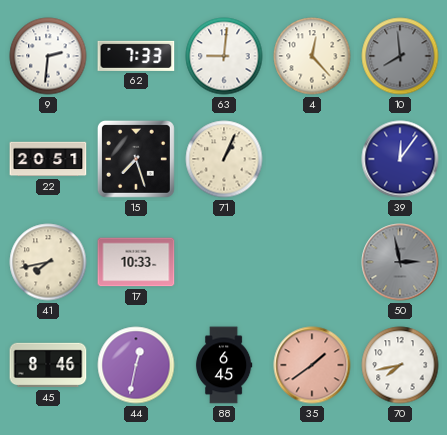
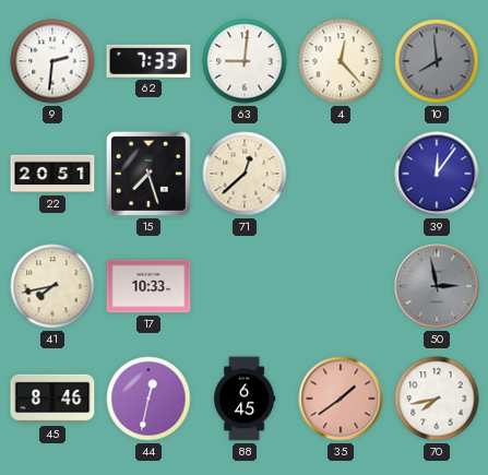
71: 1:04 -> 12:38 (245, 174)
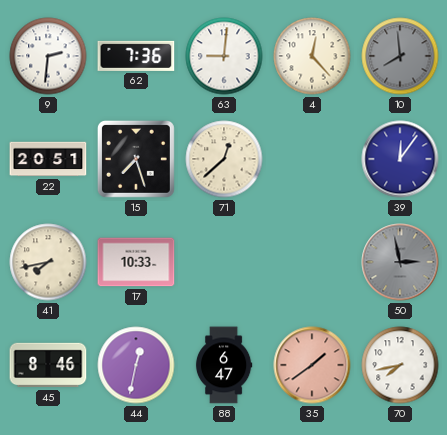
62: 7:33 -> 7:36 (136, 56)
88: 6:45 -> 6:47 (224, 365)
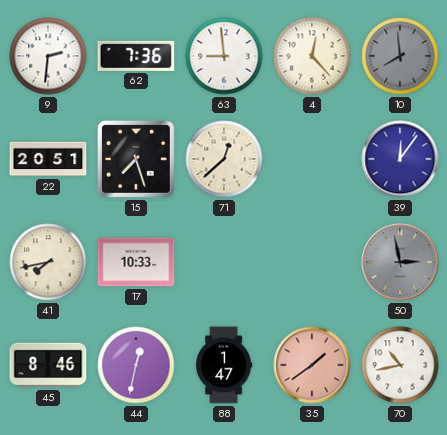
63: 9:01 -> 8:59 (224, 56)
88: 6:47 -> 1:47 (224, 365)
70: 7:43 -> 10:43 (400, 365)
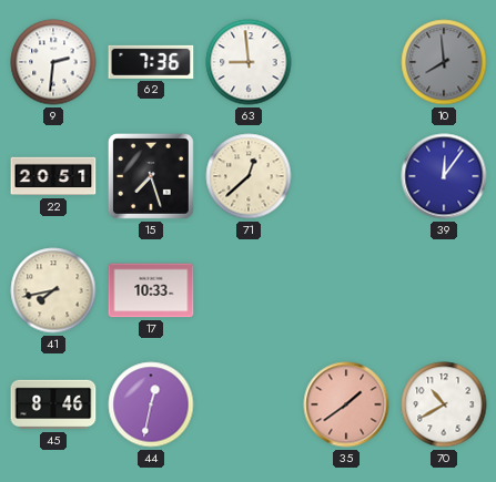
4: 12:23 -> none (312, 56)
50: 2:58 -> none (400, 262)
88: 1:47 -> none (224, 365)
70: 10:43 -> 10:40 (444, 404)
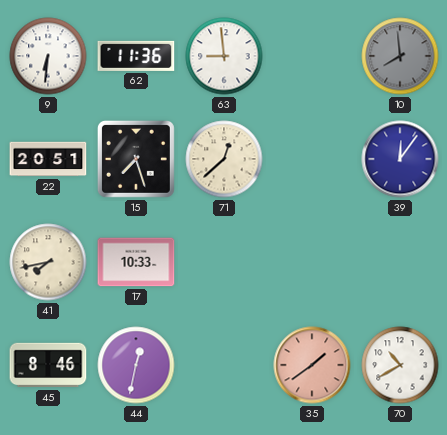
9: 2:31 -> 6:31 (48, 56)
62: 7:36 -> 11:36 (136, 56)
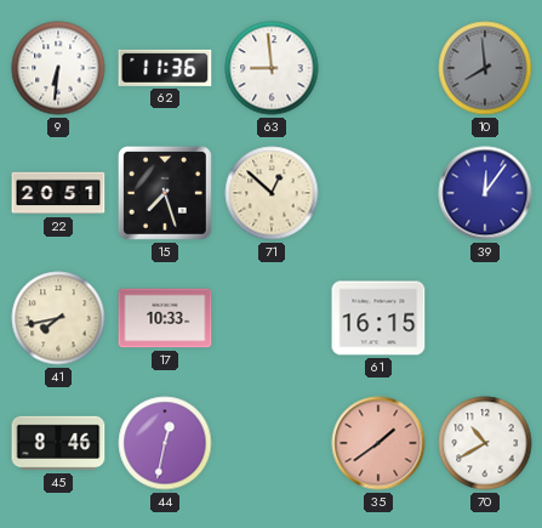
71: 12:38 -> 12:52 (272, 193)
61: none -> 16:15 (378, 318)
